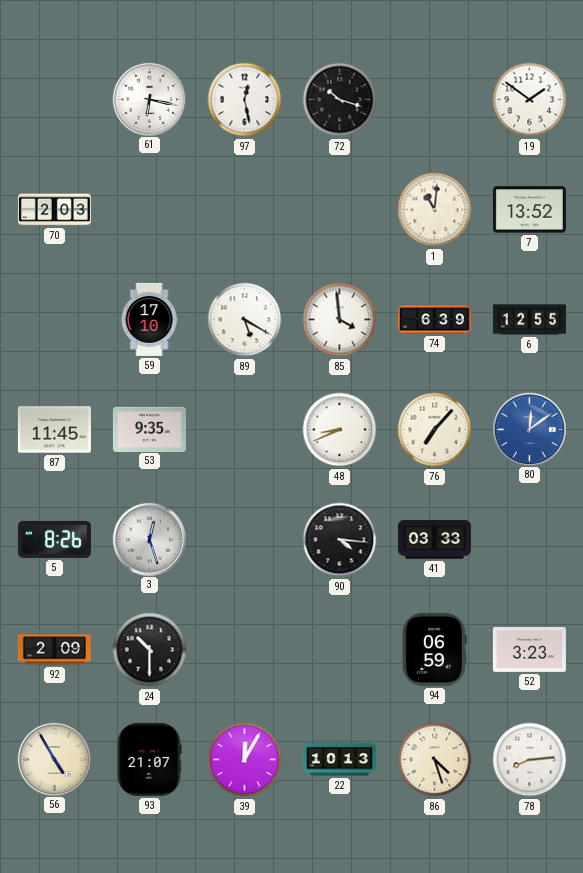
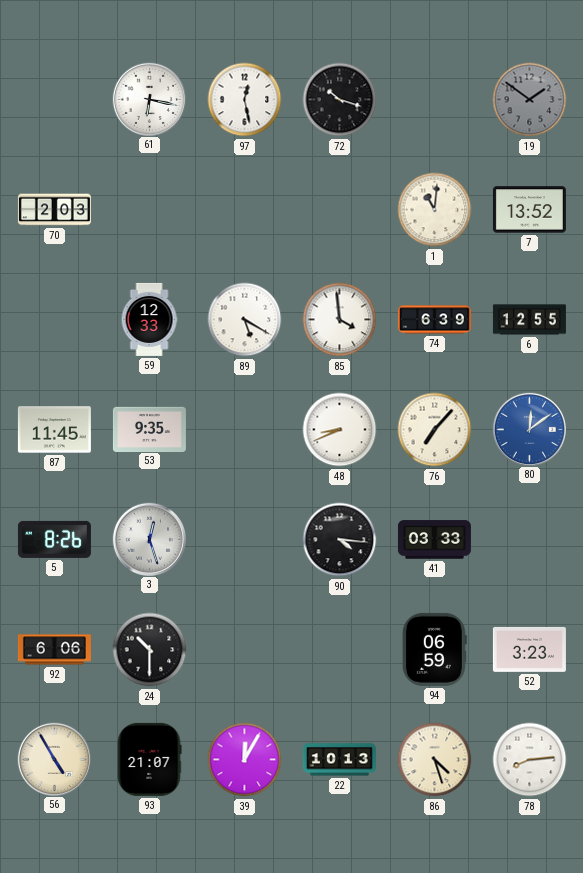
19 dial: white -> grey (530, 100)
59: 17:10 -> 12:33 (149, 319)
92: 2:09 -> 6:06 (54, 650)
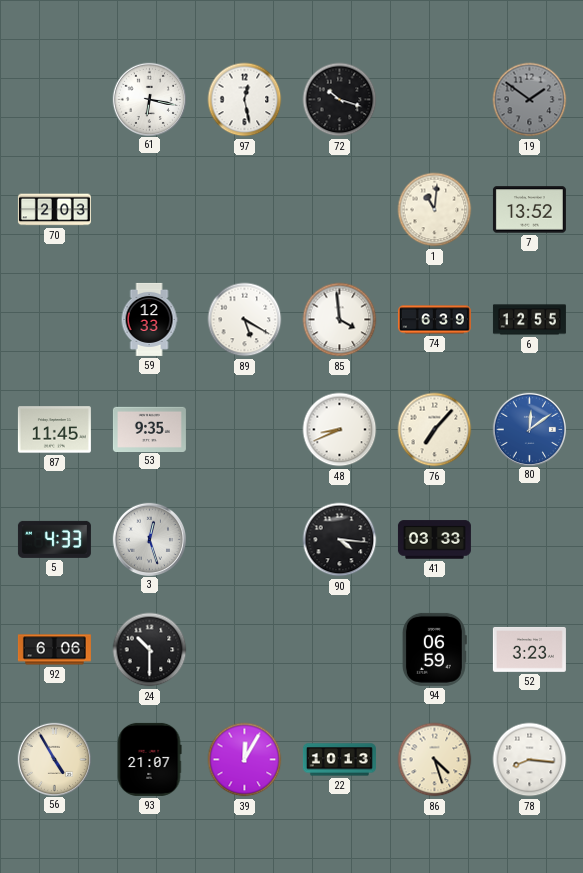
5: 8:26 -> 4:33 (54, 539)
78: 8:14 -> 8:16 (530, 760)
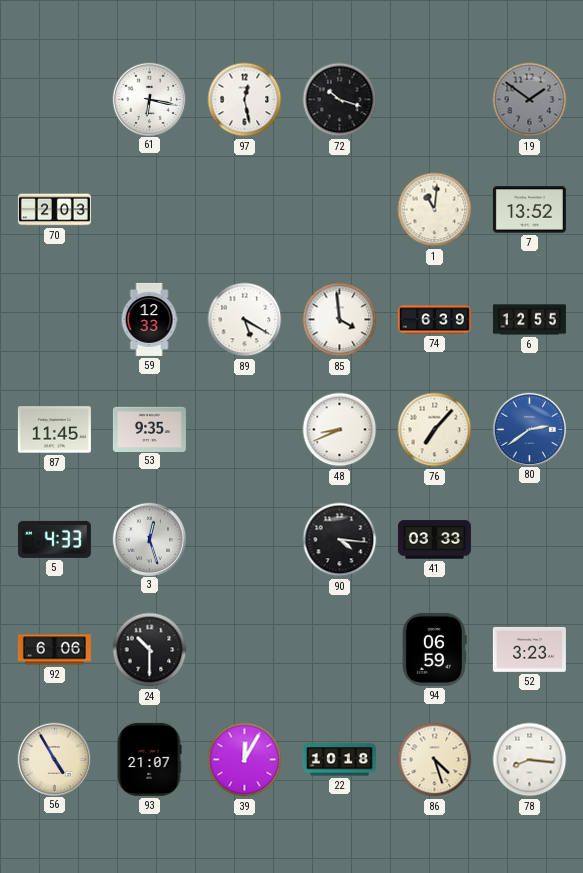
80: 12:09 -> 2:39 (529, 429)
22: 10:13 -> 10:18 (339, 760)
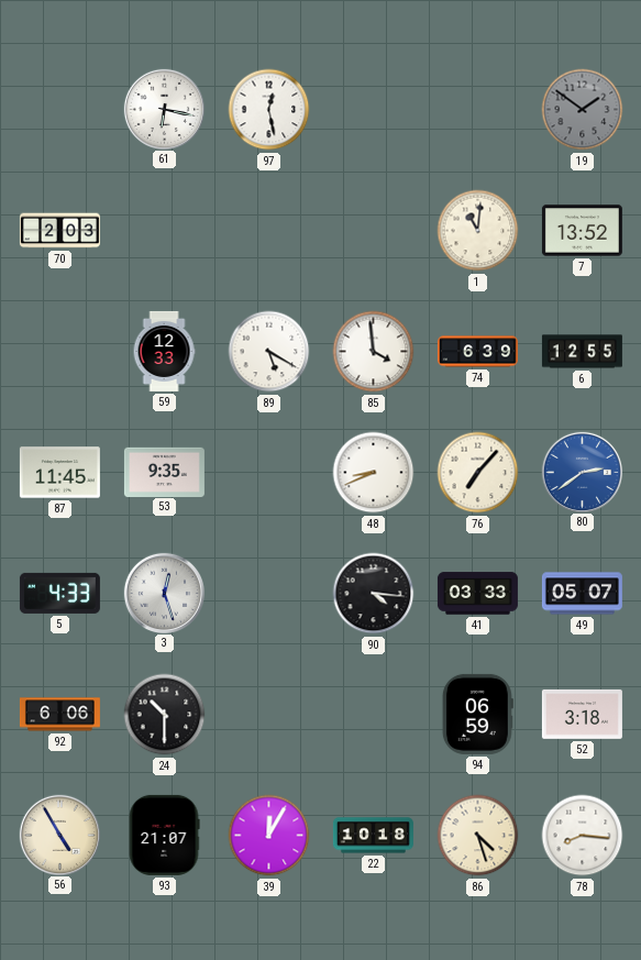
72: 10:18 -> none (340, 100)
49: none -> 05:07 (582, 594)
52: 3:23 -> 3:18 (582, 715)
